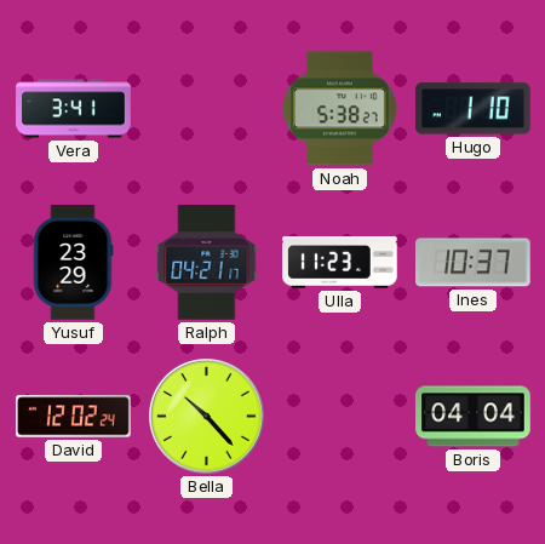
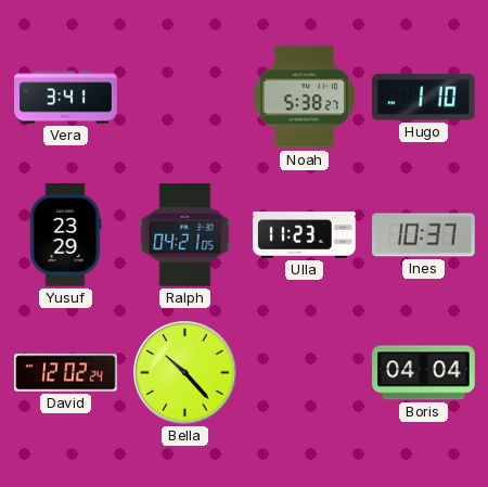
Ralph: 04:21:17 -> 04:21:05 (185, 235)
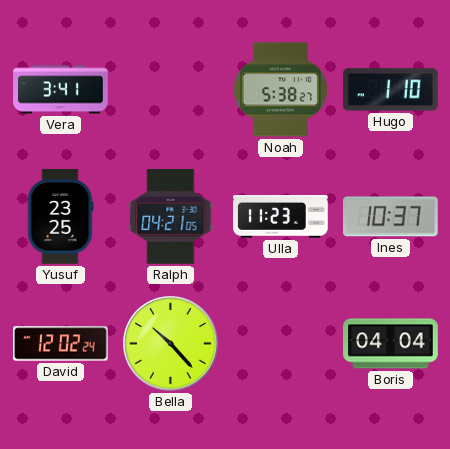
Yusuf: 23:29 -> 23:25 (60, 217)
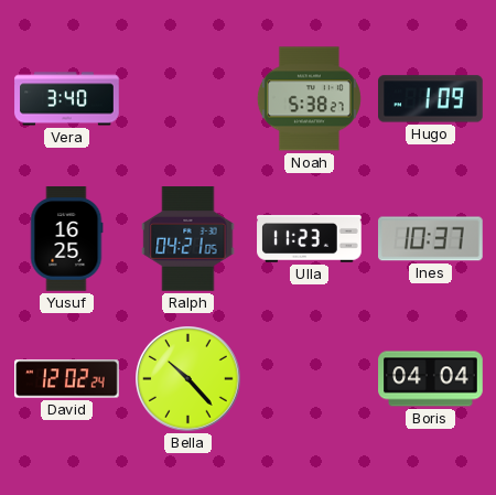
Vera: 3:41 -> 3:40 (67, 99)
Hugo: 1:10 -> 1:09 (431, 99)
Yusuf: 23:25 -> 16:25 (66, 239)
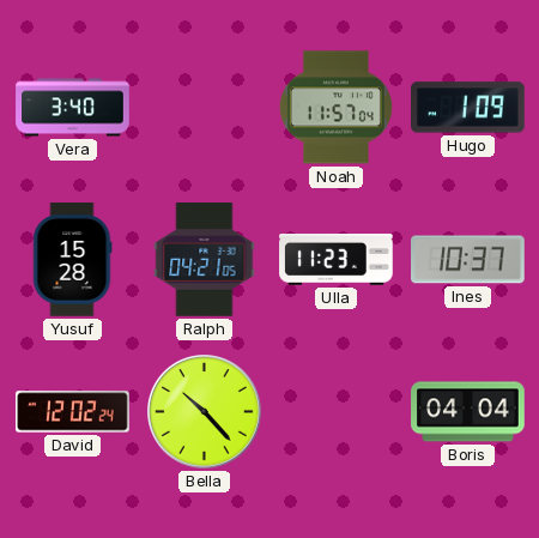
Noah: 5:38 -> 11:57 (335, 108)
Yusuf: 16:25 -> 15:28 (72, 260)
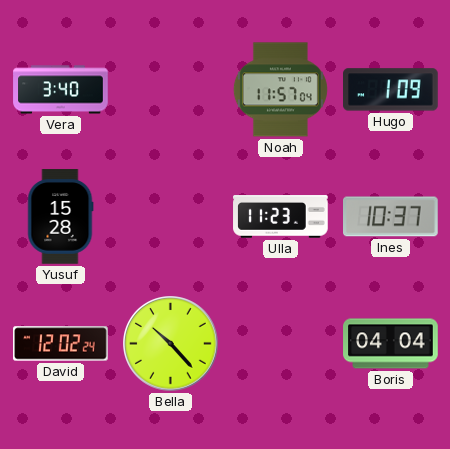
Ralph: 04:21 -> none (205, 260)
